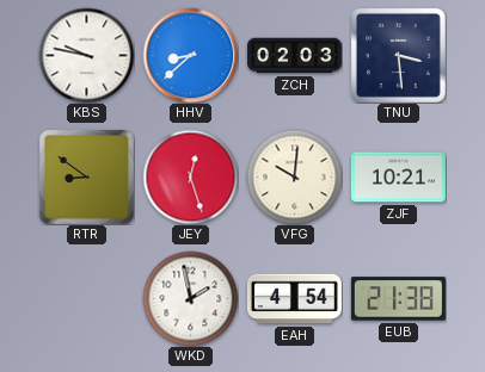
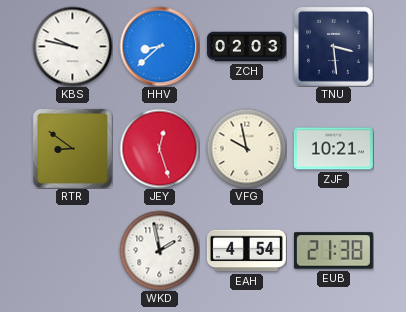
VFG: 10:01 -> 9:58 (246, 148)
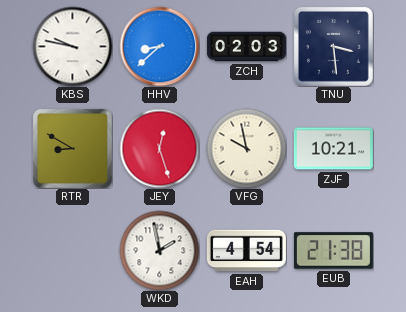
RTR: 8:51 -> 8:50 (72, 148)
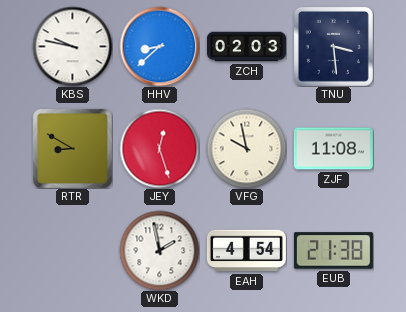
ZJF: 10:21 -> 11:08 (333, 149)
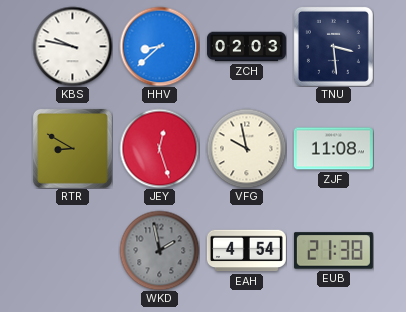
WKD dial: white -> grey (159, 250)
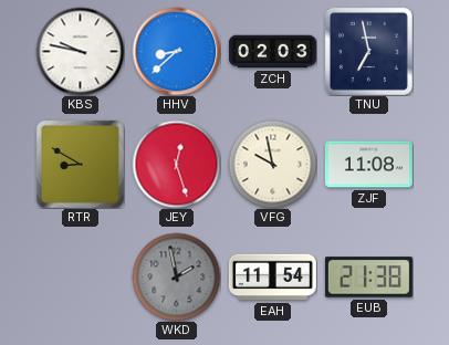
TNU: 3:29 -> 6:58 (368, 51)
EAH: 4:54 -> 11:54 (272, 278)
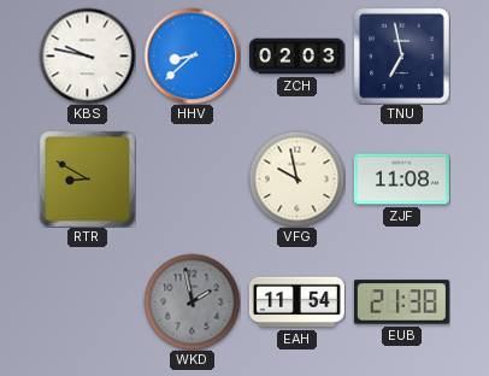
JEY: 12:27 -> none (176, 164)
